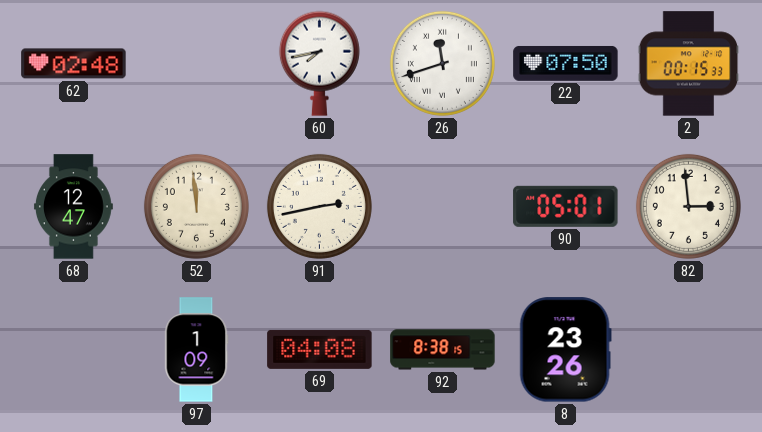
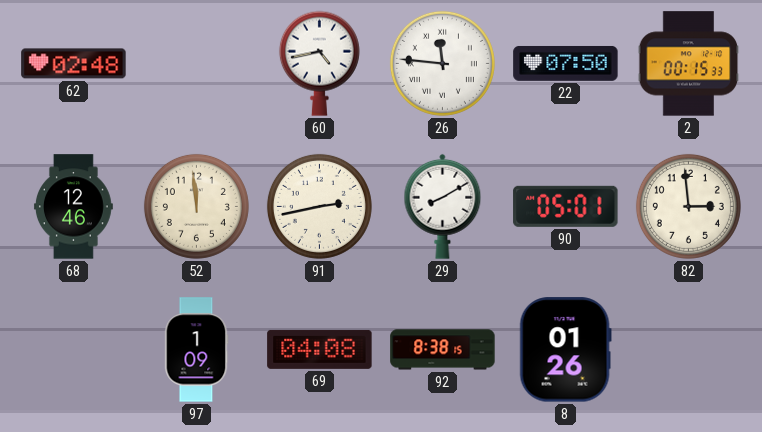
60: 7:43 -> 4:43 (319, 63)
26: 11:42 -> 11:46 (442, 63)
68: 12:47 -> 12:46 (73, 207)
29: none -> 8:10 (443, 206)
8: 23:26 -> 01:26 (565, 350)
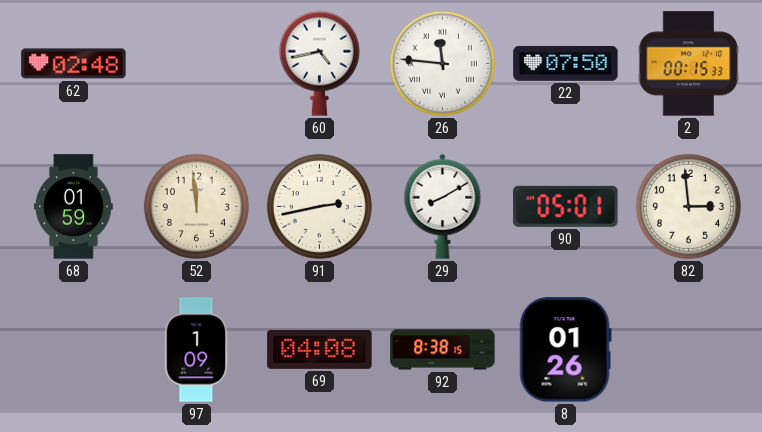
68: 12:46 -> 01:59 (73, 207)
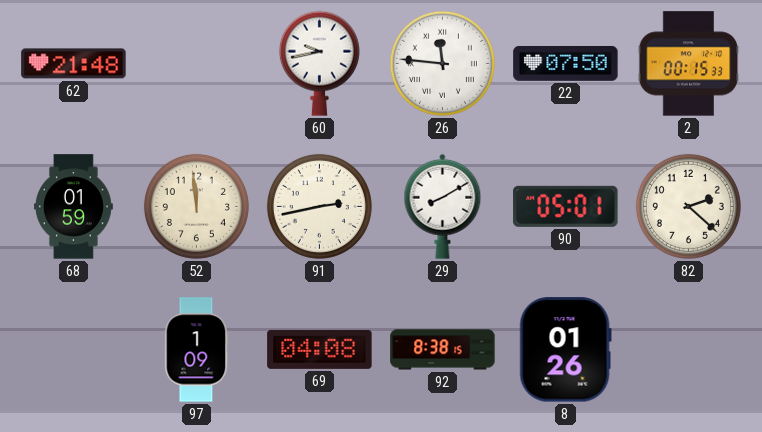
62: 02:48 -> 21:48 (74, 64)
60: 4:43 -> 9:43 (319, 63)
82: 2:59 -> 2:22 (688, 206)
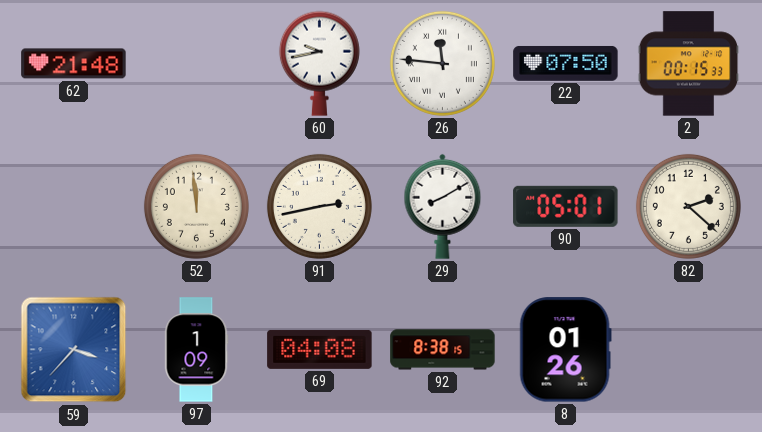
68: 01:59 -> none (73, 207)
59: none -> 3:37 (74, 350)
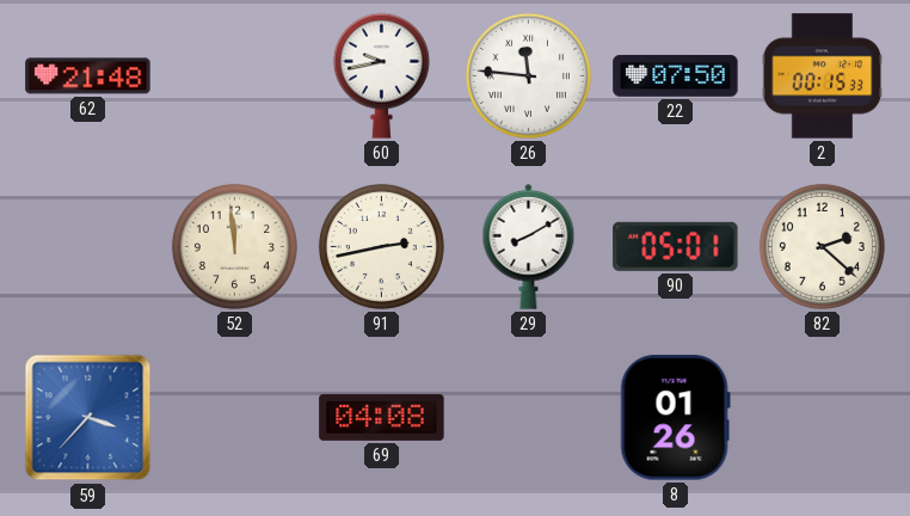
97: 1:09 -> none (196, 350)
92: 8:38 -> none (443, 350)
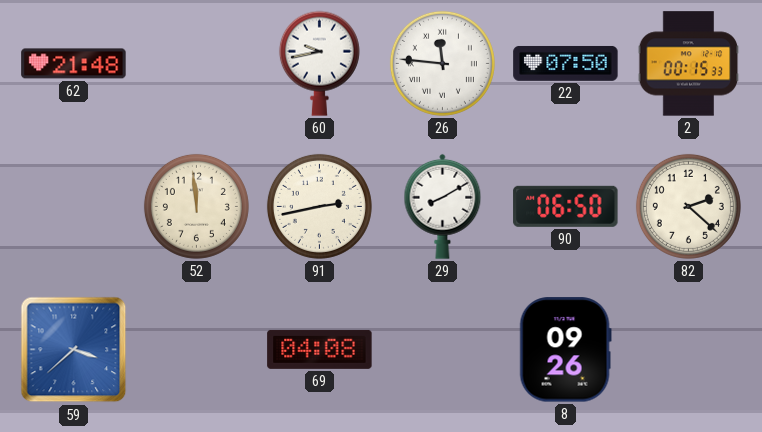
90: 05:01 -> 06:50 (566, 206)
59: 3:37 -> 3:38 (74, 350)
8: 01:26 -> 09:26 (565, 350)
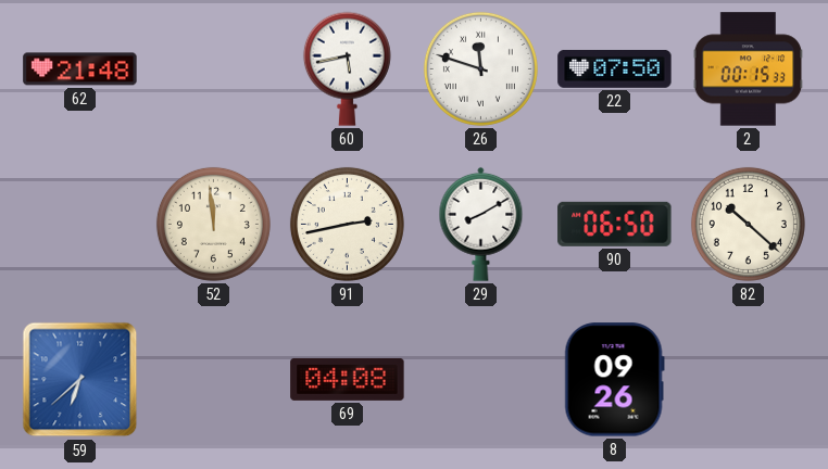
60: 9:43 -> 5:43 (347, 68)
26: 11:46 -> 11:48 (480, 68)
82: 2:22 -> 10:22 (748, 224)
59: 3:38 -> 6:38 (80, 380)
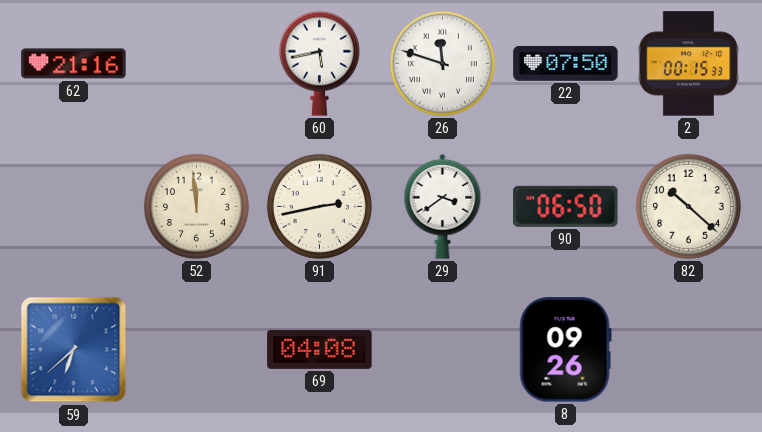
62: 21:48 -> 21:16 (74, 64)
29: 8:10 -> 3:39 (443, 206)
